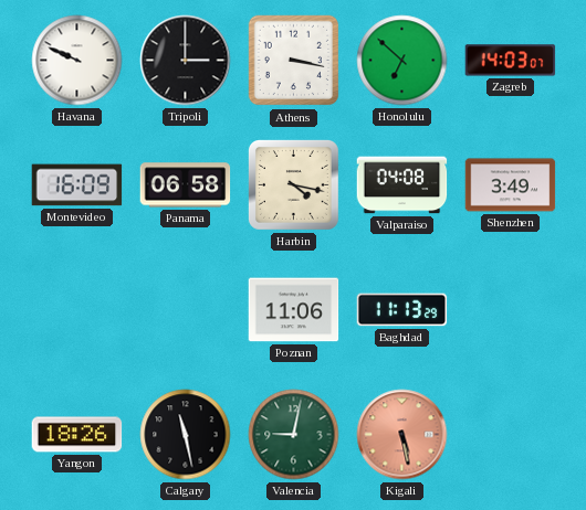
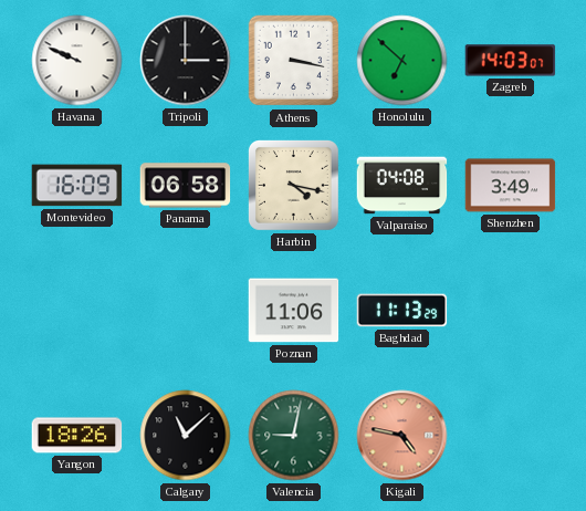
Calgary: 11:28 -> 11:08 (186, 436)
Kigali: 5:28 -> 4:47 (402, 436)
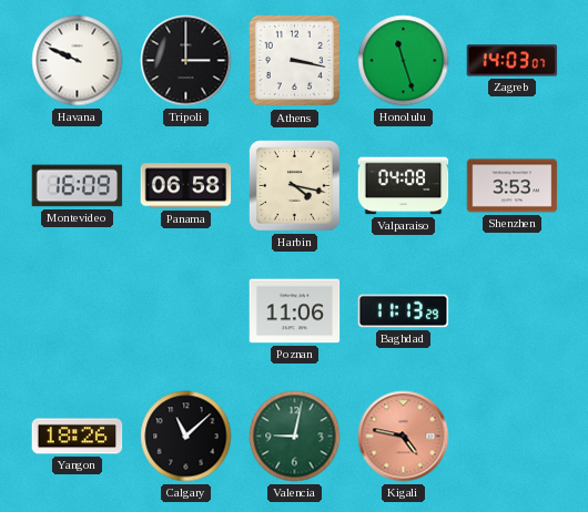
Honolulu: 6:52 -> 11:27 (404, 61)
Shenzhen: 3:49 -> 3:53 (513, 186)
